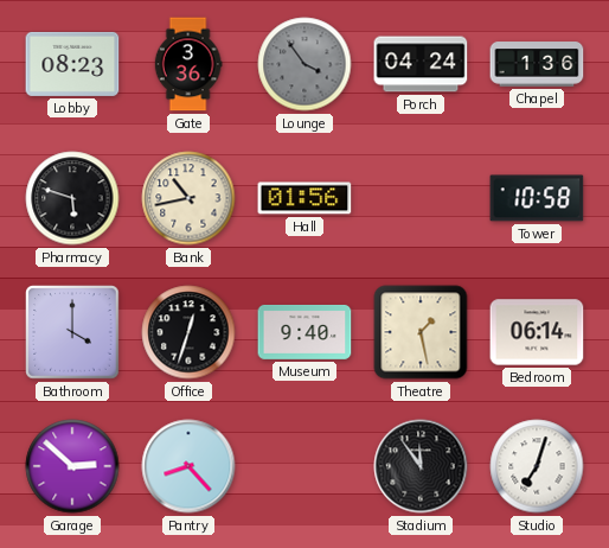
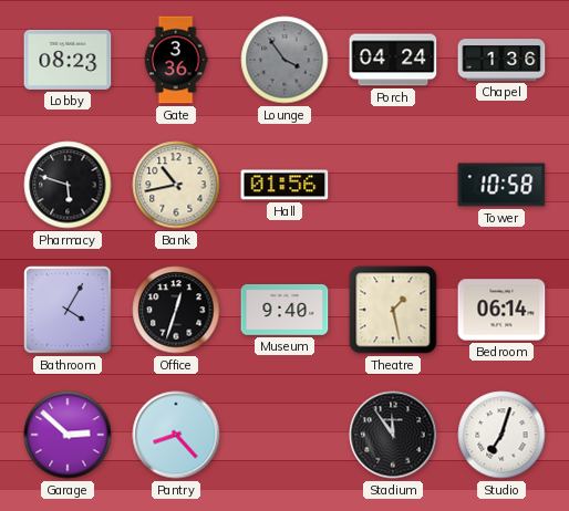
Bathroom: 4:00 -> 4:05 (68, 310)
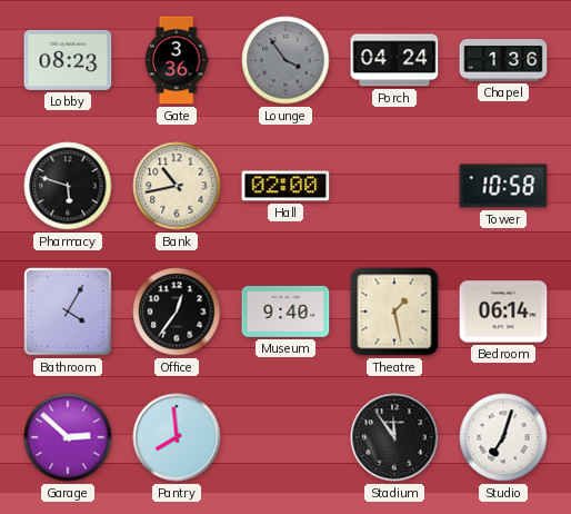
Hall: 01:56 -> 02:00 (285, 186)
Office: 12:33 -> 12:36 (177, 312)
Pantry: 8:23 -> 7:59 (177, 437)
